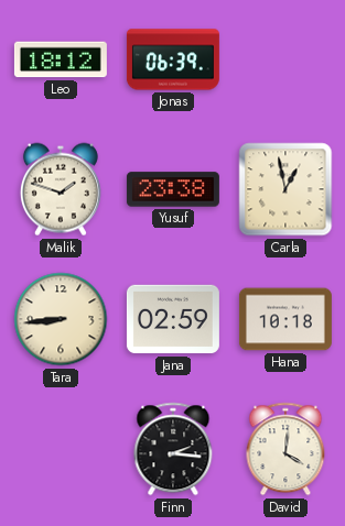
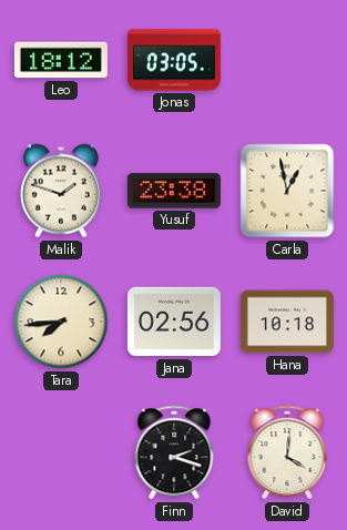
Jonas: 06:39 -> 03:05 (174, 60)
Tara: 8:44 -> 7:44 (61, 322)
Jana: 02:59 -> 02:56 (174, 322)
Finn: 2:16 -> 2:18 (174, 452)
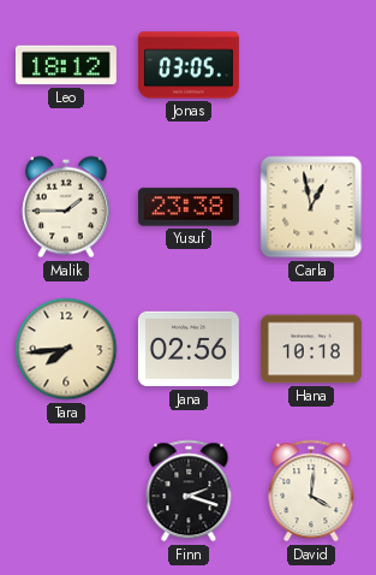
Malik: 1:48 -> 1:45 (66, 207)
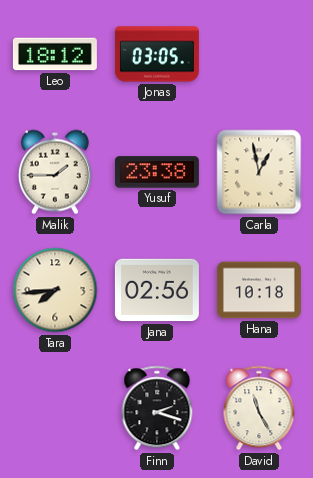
David: 4:01 -> 11:25 (259, 408)
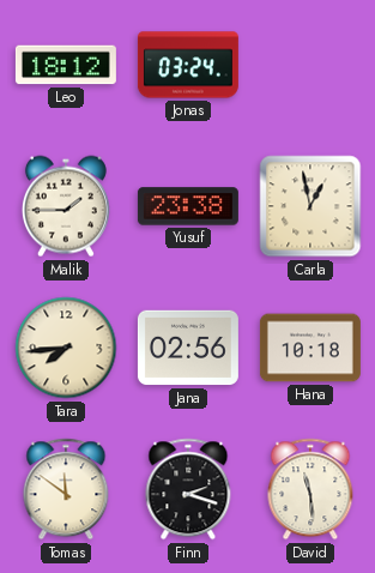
Jonas: 03:05 -> 03:24 (188, 65)
Tomas: none -> 11:51 (66, 489)
David: 11:25 -> 11:29 (310, 489)
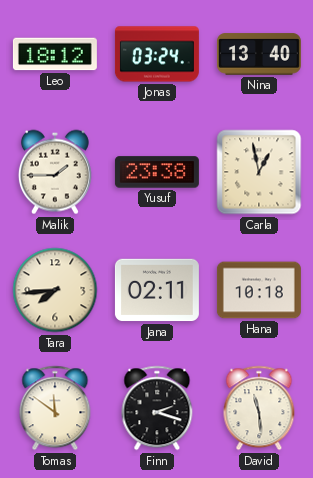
Nina: none -> 13:40 (259, 54)
Jana: 02:56 -> 02:11 (157, 290)
